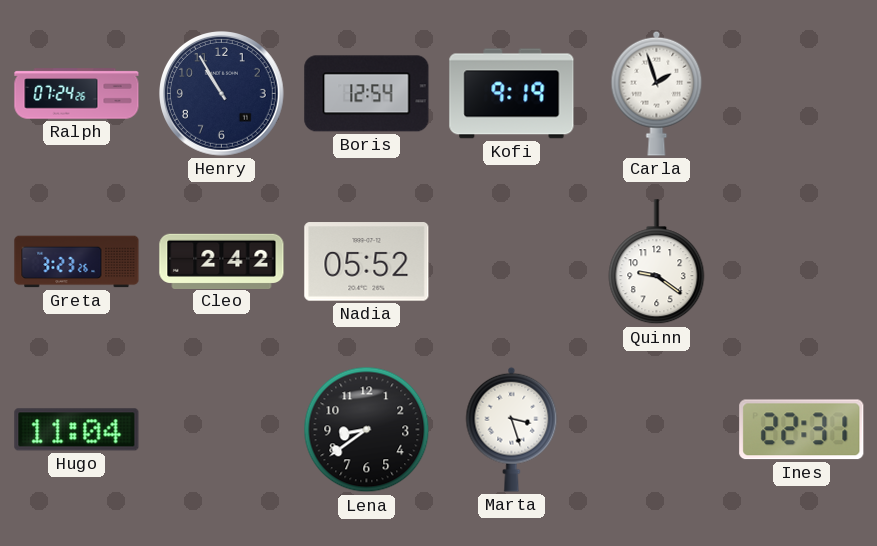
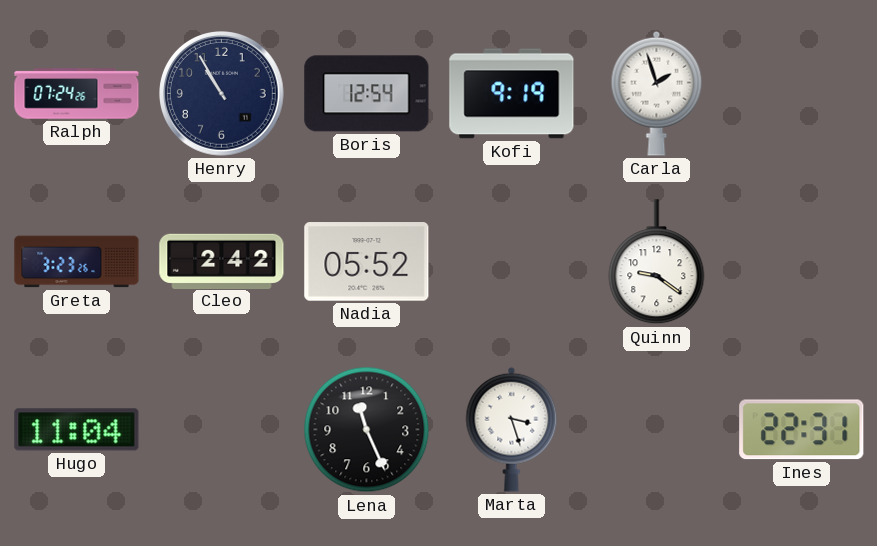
Lena: 8:39 -> 11:26 (367, 430)
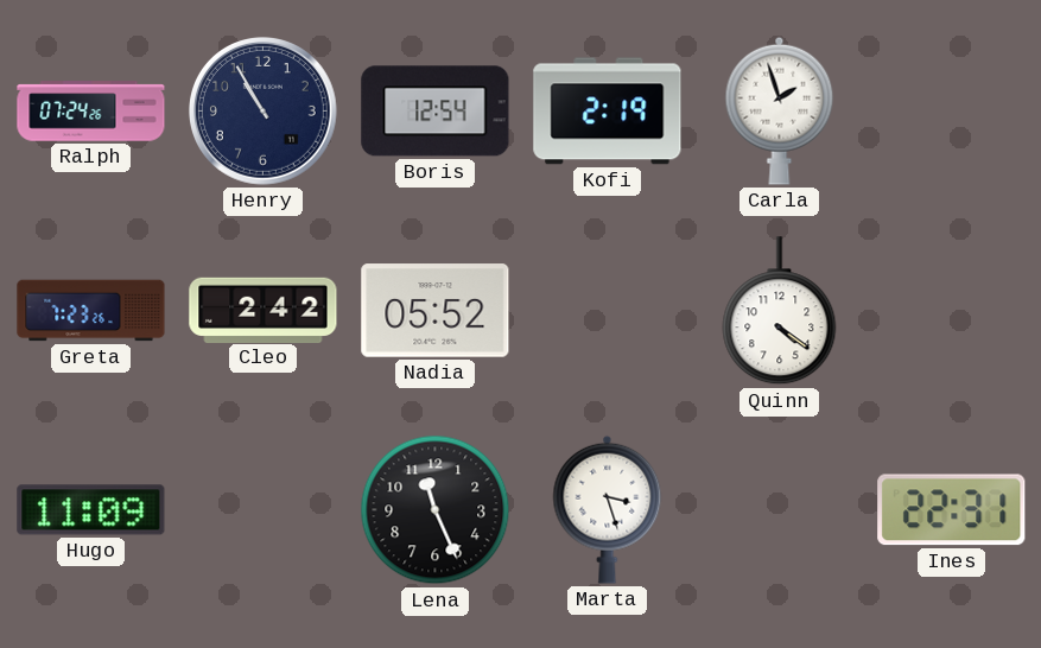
Kofi: 9:19 -> 2:19 (608, 112)
Greta: 3:23 -> 7:23 (91, 311)
Quinn: 9:21 -> 4:21 (780, 311)
Hugo: 11:04 -> 11:09 (91, 510)
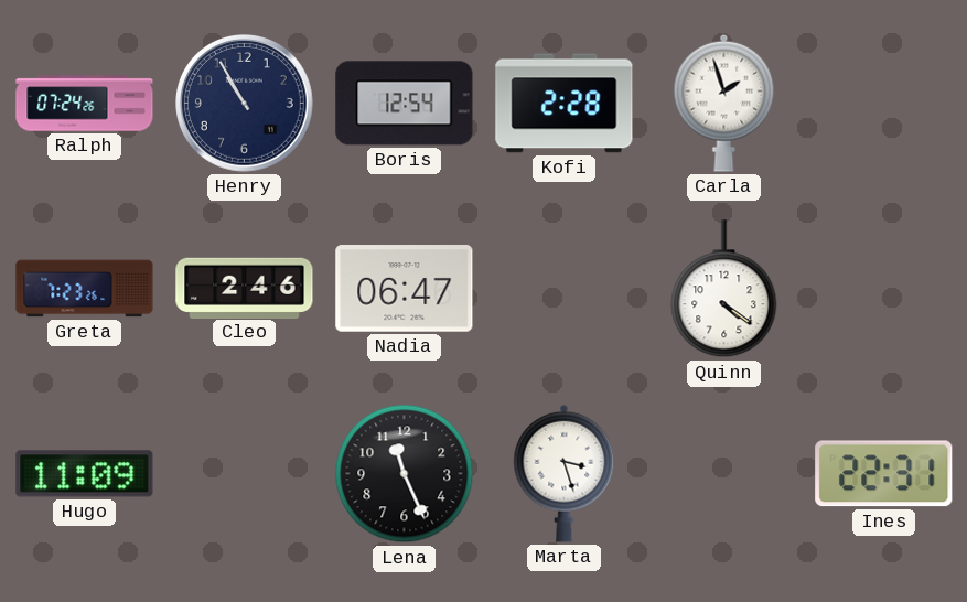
Kofi: 2:19 -> 2:28 (565, 104)
Cleo: 2:42 -> 2:46 (245, 288)
Nadia: 05:52 -> 06:47 (405, 289)
